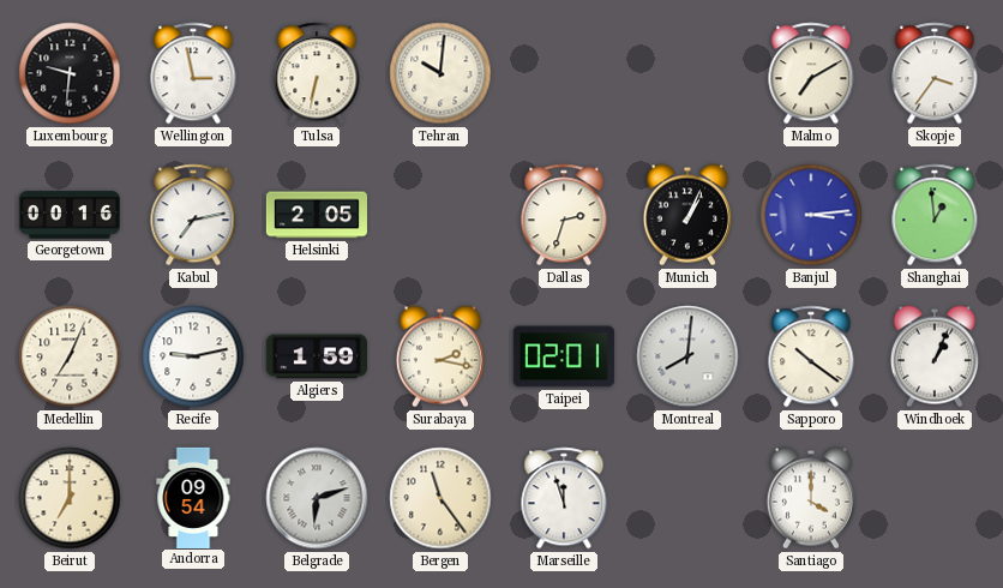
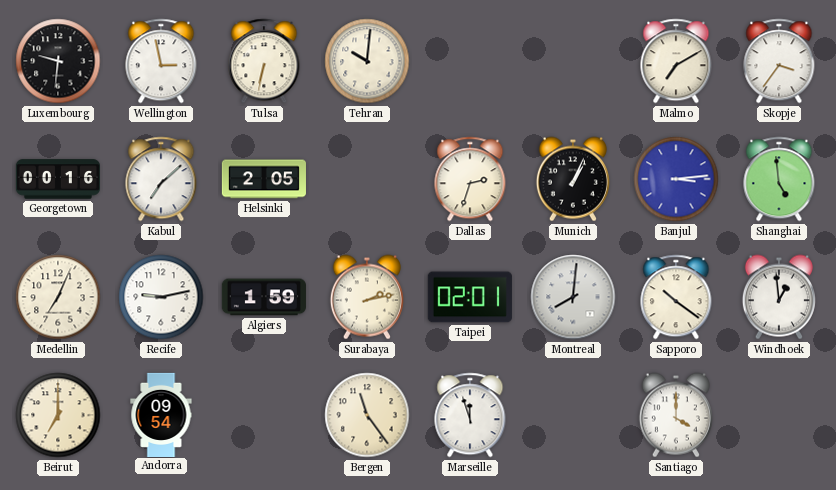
Kabul: 7:13 -> 7:08 (161, 179)
Shanghai: 12:59 -> 4:59 (779, 179)
Surabaya: 2:17 -> 2:13 (367, 297)
Windhoek: 1:04 -> 12:59 (779, 297)
Belgrade: 6:12 -> none (317, 498)
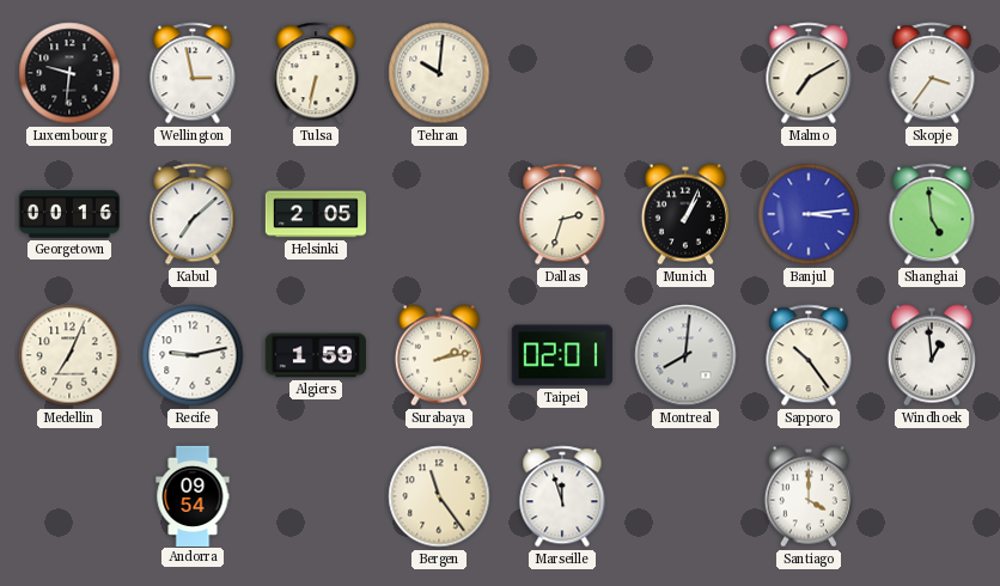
Sapporo: 10:21 -> 10:24 (809, 355)
Beirut: 7:00 -> none (58, 415)
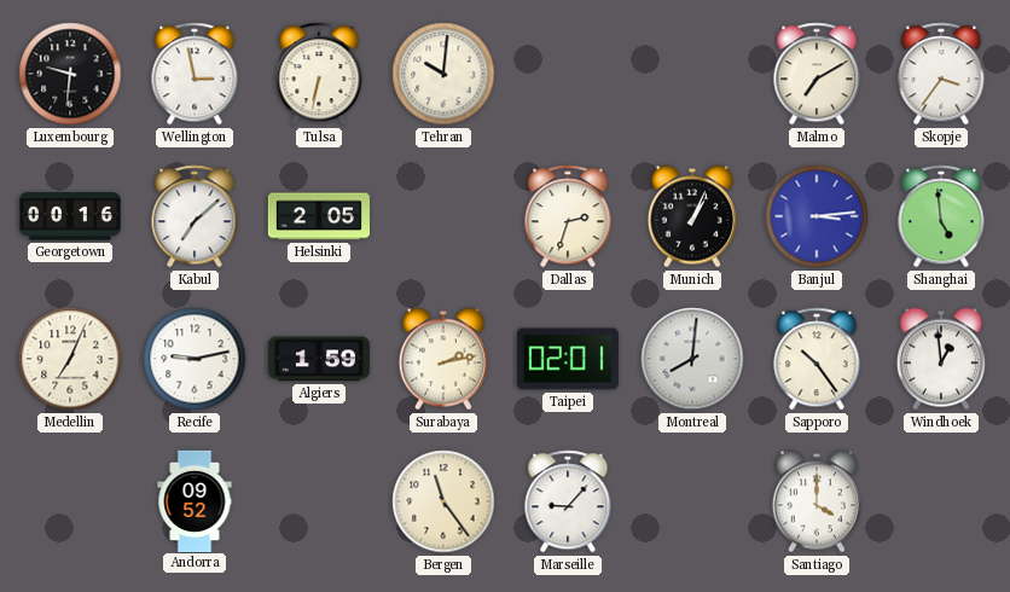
Andorra: 09:54 -> 09:52 (195, 500)
Marseille: 11:57 -> 9:07 (568, 501)
